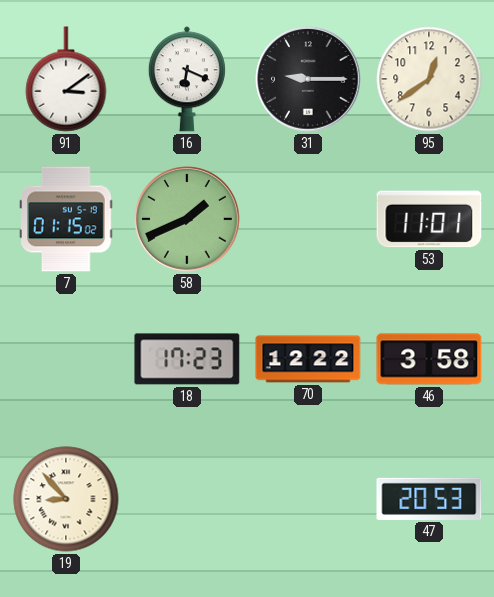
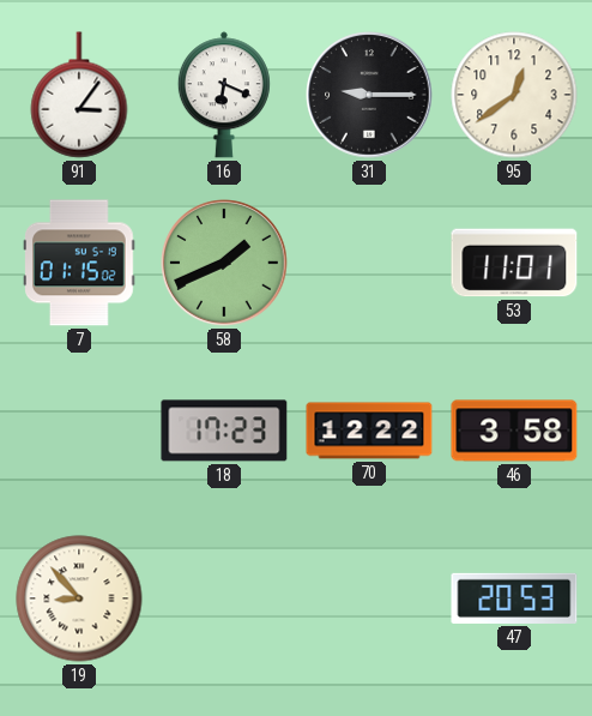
91: 3:09 -> 3:06 (79, 95)
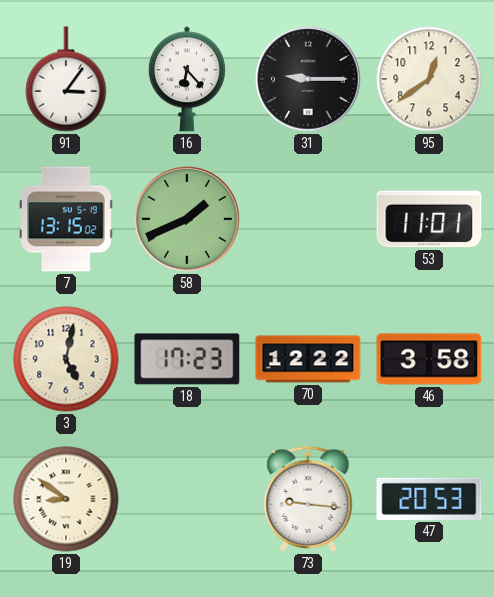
16: 6:19 -> 6:23 (187, 79)
7: 01:15 -> 13:15 (66, 219)
3: none -> 5:02 (66, 359)
19: 8:53 -> 8:51 (66, 499)
73: none -> 9:16 (308, 499)
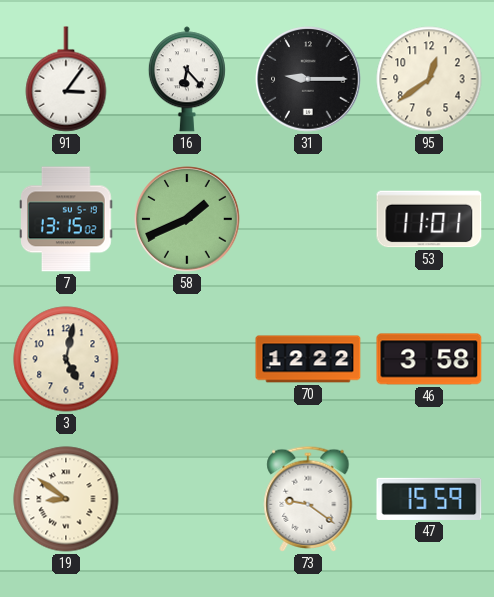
18: 17:23 -> none (187, 359)
73: 9:16 -> 9:21 (308, 499)
47: 20:53 -> 15:59 (429, 499)
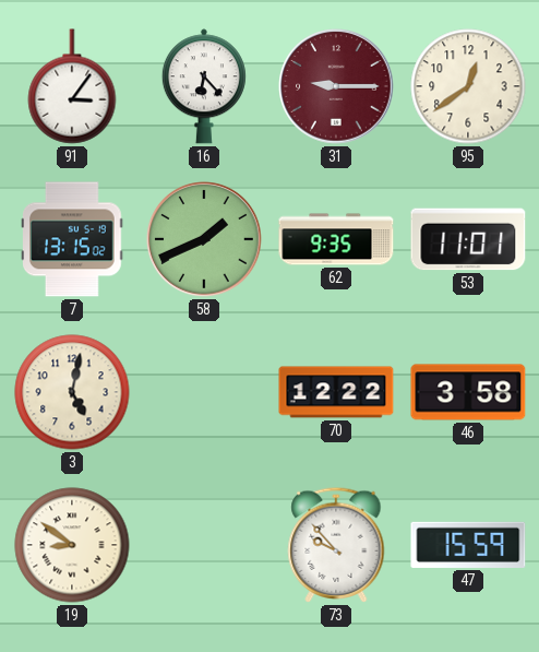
31 dial: black -> burgundy (336, 86)
62: none -> 9:35 (336, 239)
73: 9:21 -> 9:53 (336, 545)
